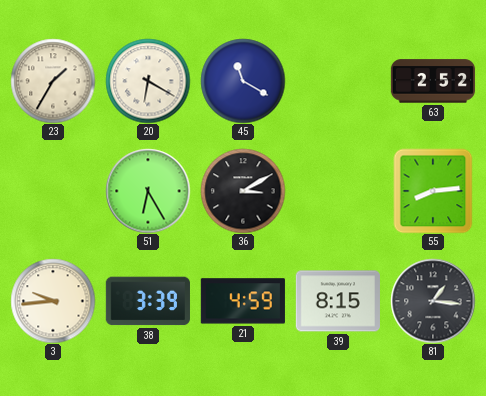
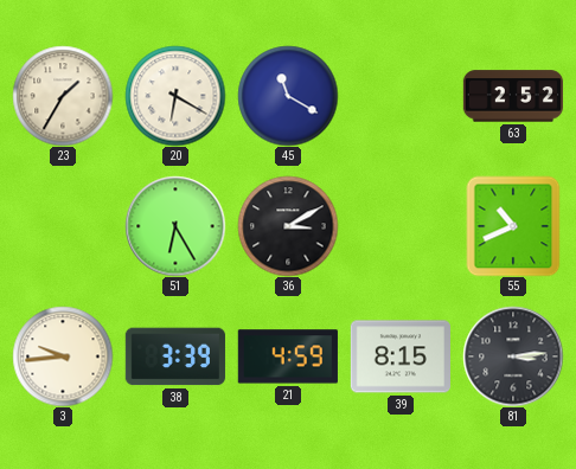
55: 8:14 -> 10:41 (513, 226)
81: 1:16 -> 3:14 (513, 356)
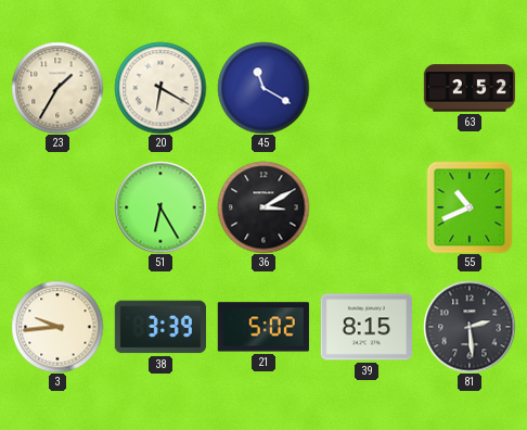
21: 4:59 -> 5:02 (263, 327)
81: 3:14 -> 2:29 (470, 327)
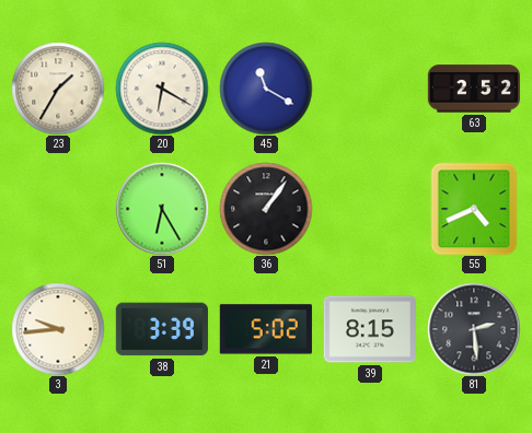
36: 3:10 -> 1:06 (266, 209)
55: 10:41 -> 4:41 (474, 209)
